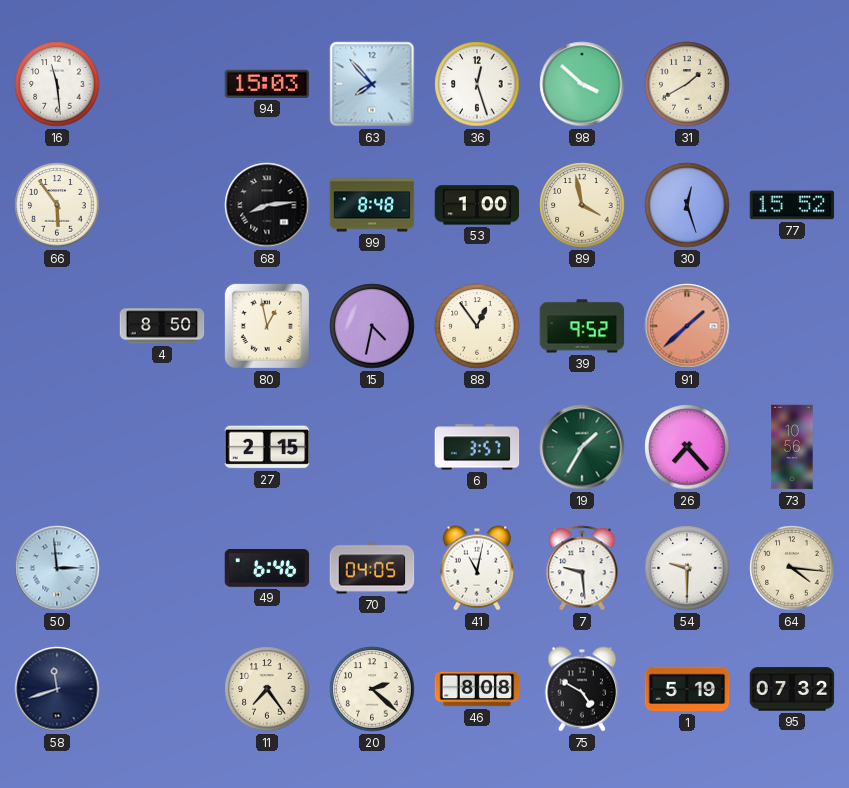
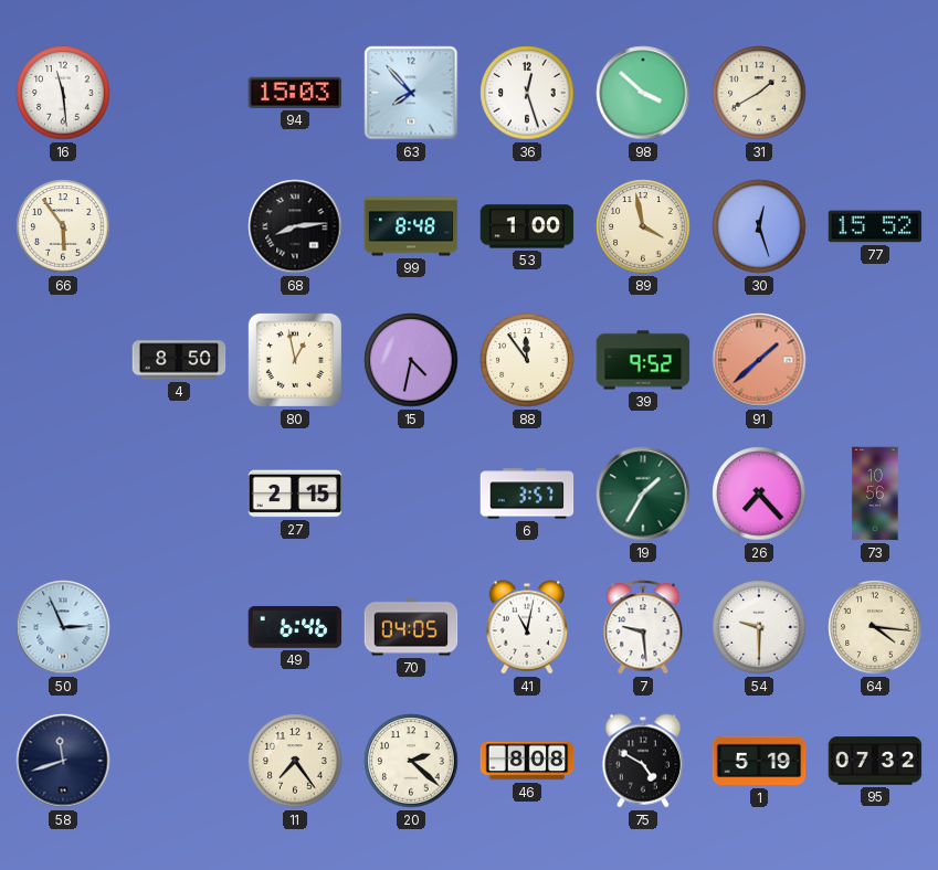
88: 12:54 -> 11:54 (527, 360)
50: 2:59 -> 2:56 (63, 627)
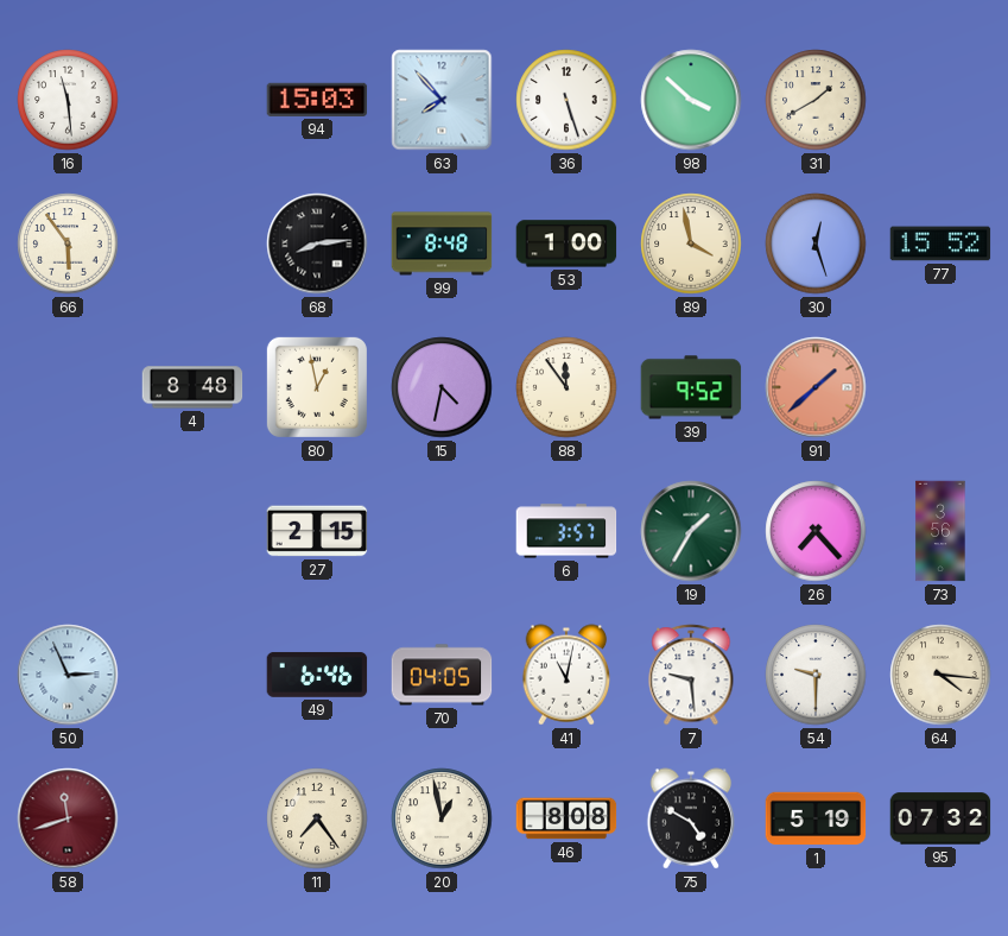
36: 12:27 -> 5:27 (566, 100)
4: 8:50 -> 8:48 (192, 387)
73: 10:56 -> 3:56 (940, 531)
58 dial: navy -> burgundy (68, 818)
20: 2:22 -> 12:58 (442, 818)
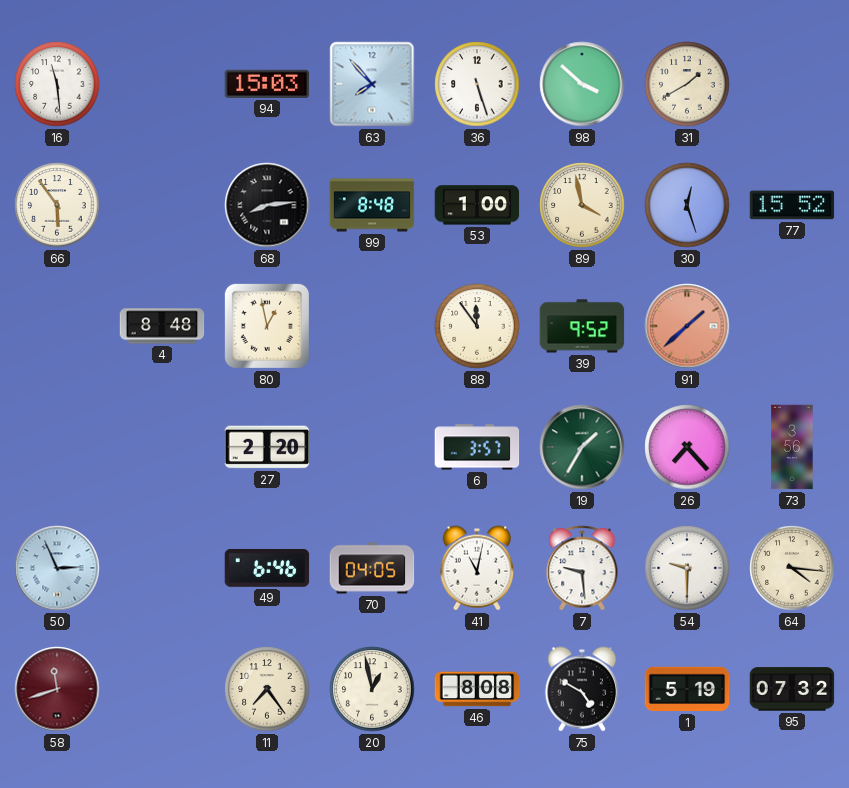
15: 4:32 -> none (442, 387)
27: 2:15 -> 2:20 (267, 447)
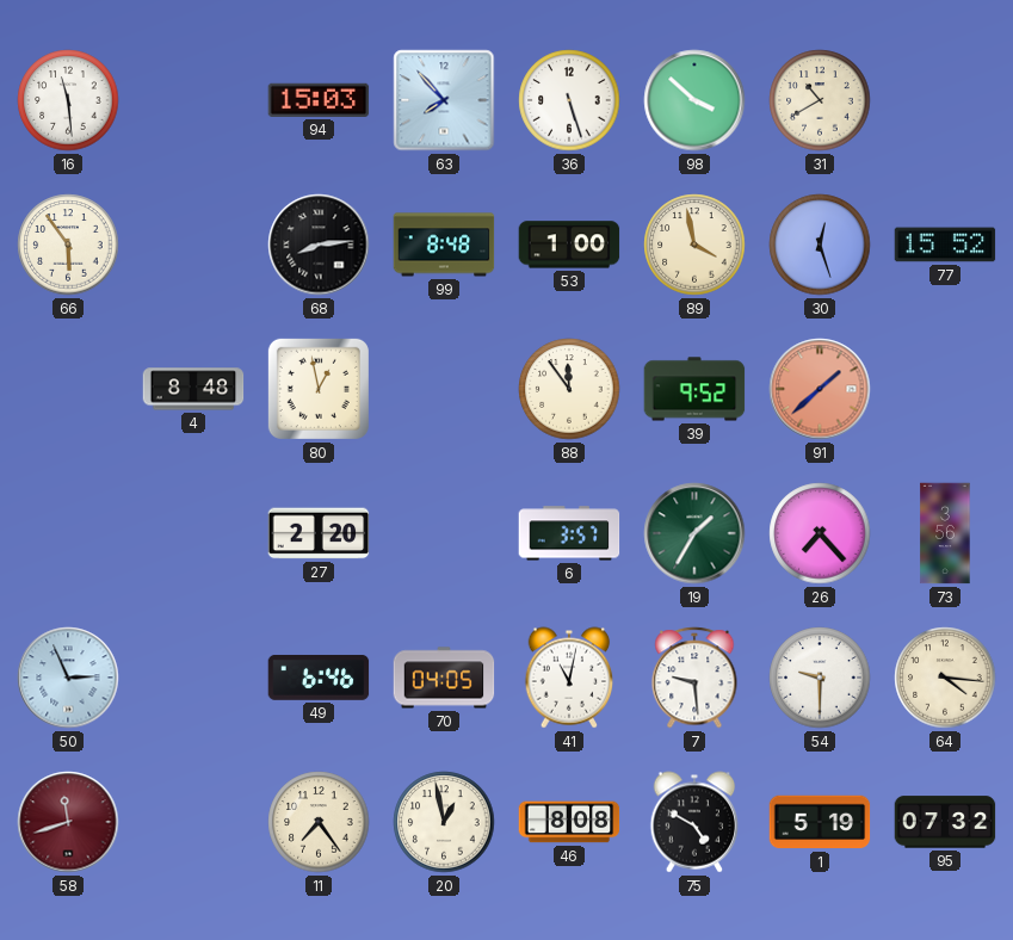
31: 1:40 -> 10:40 (820, 100)
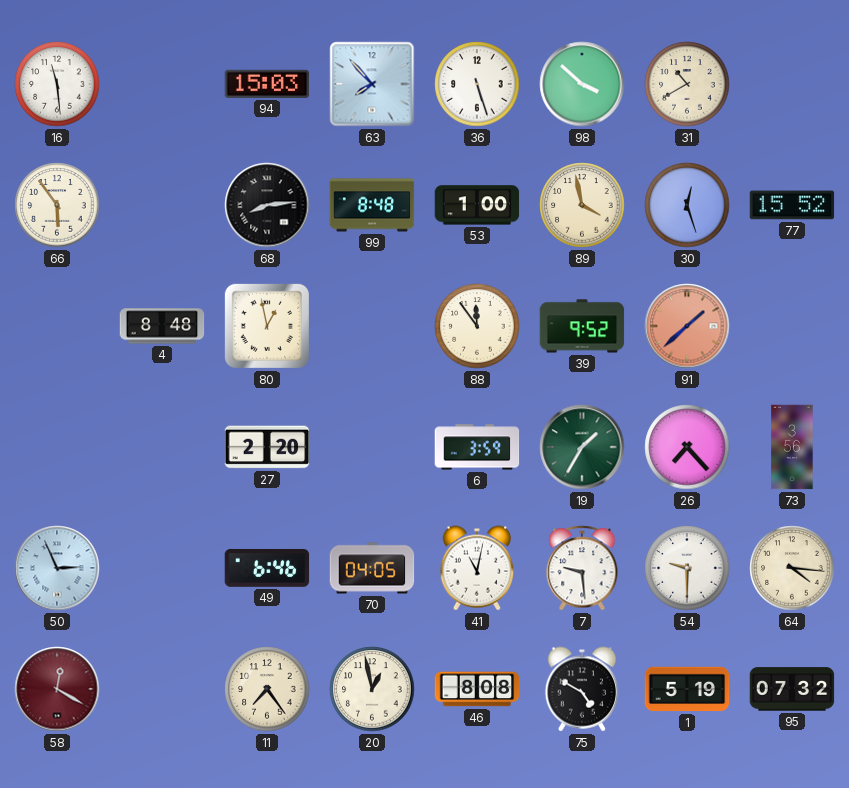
6: 3:57 -> 3:59 (477, 447)
58: 11:42 -> 12:20 (57, 689)
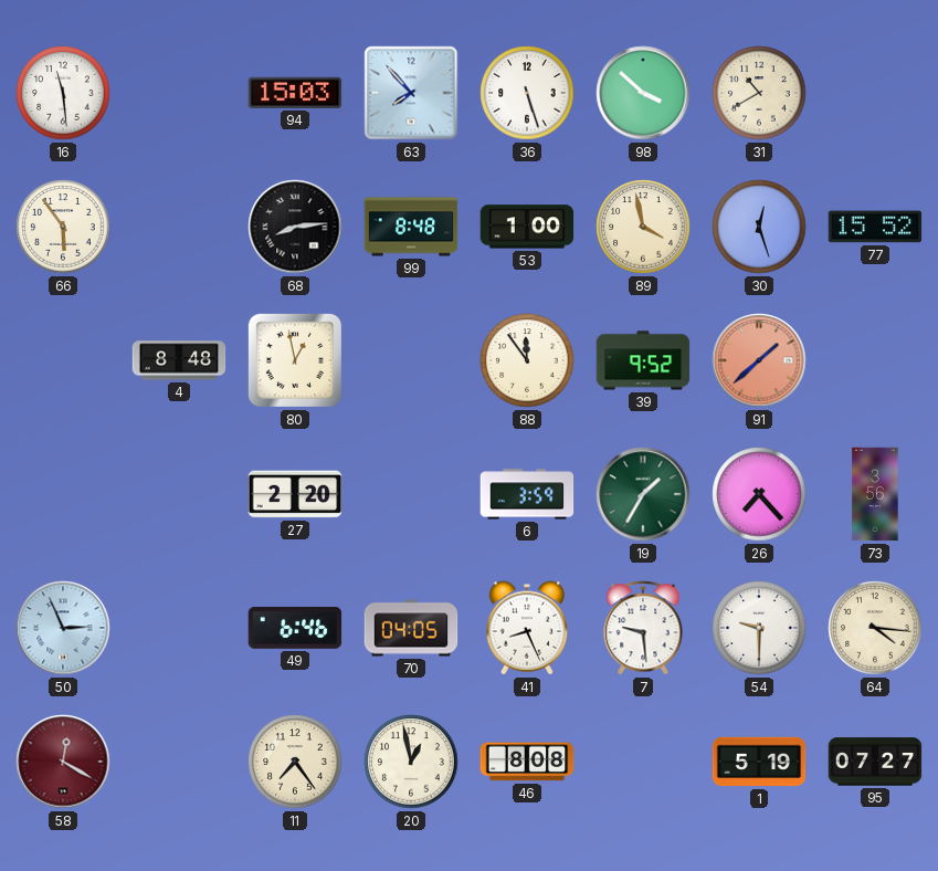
41: 11:02 -> 8:26 (527, 628)
75: 4:50 -> none (582, 689)
95: 07:32 -> 07:27 (875, 762)
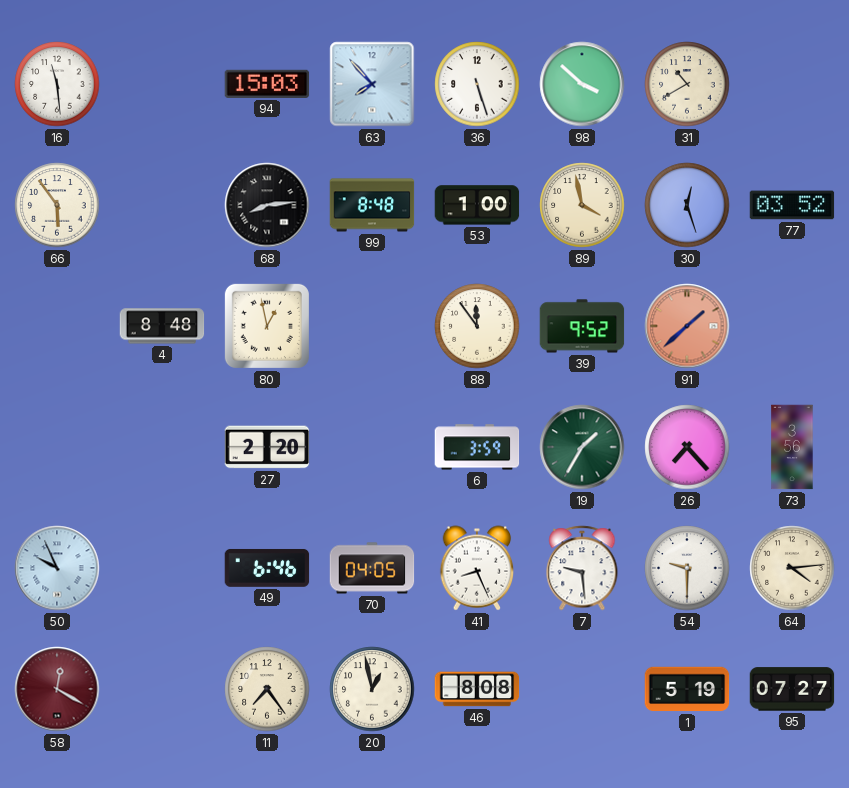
77: 15:52 -> 03:52 (792, 205)
50: 2:56 -> 9:56 (57, 568)
64: 4:16 -> 4:14 (792, 568)
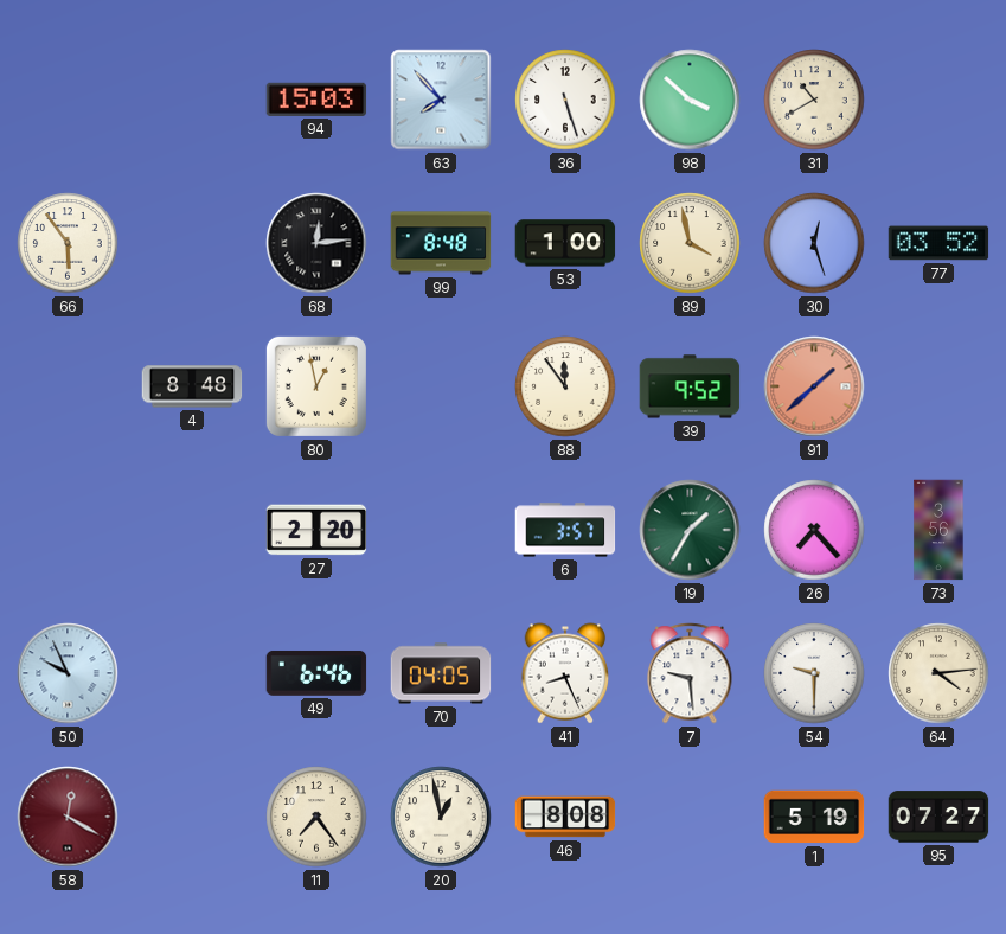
16: 11:29 -> none (57, 84)
68: 8:14 -> 12:14 (316, 243)
6: 3:59 -> 3:57 (565, 530)
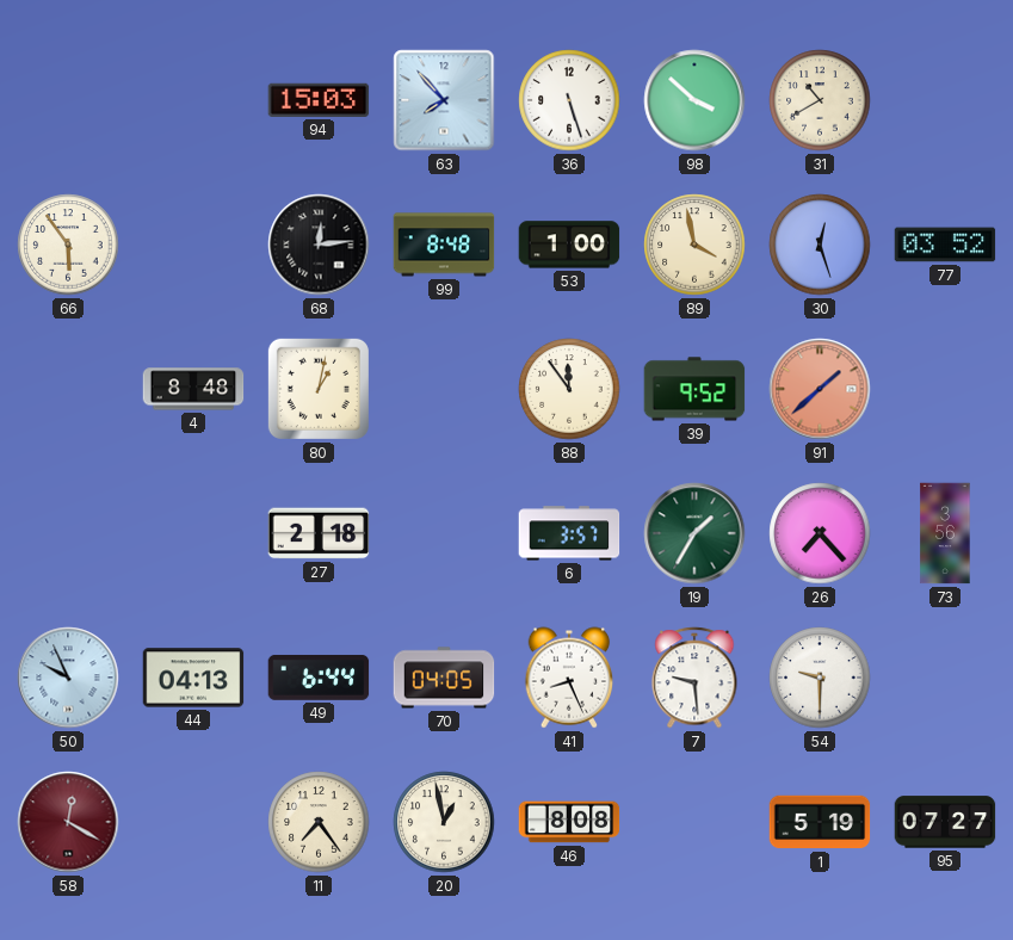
80: 12:58 -> 1:02 (319, 389)
27: 2:20 -> 2:18 (319, 533)
44: none -> 04:13 (193, 678)
49: 6:46 -> 6:44 (319, 678)
64: 4:14 -> none (938, 673)
